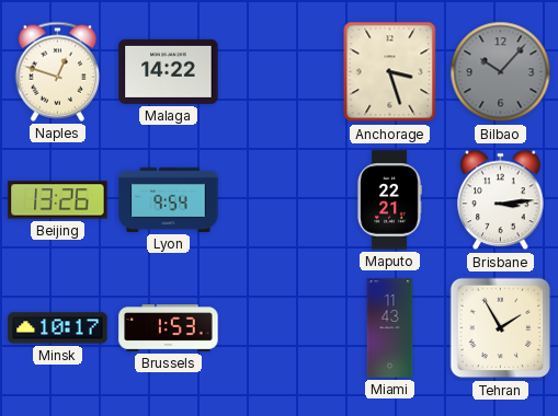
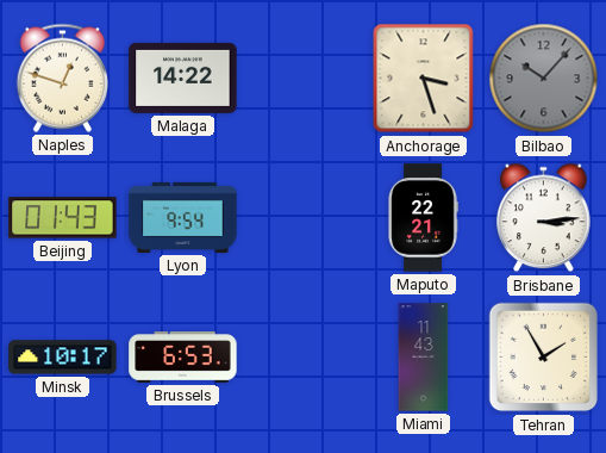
Beijing: 13:26 -> 01:43 (63, 218)
Brussels: 1:53 -> 6:53 (183, 358)
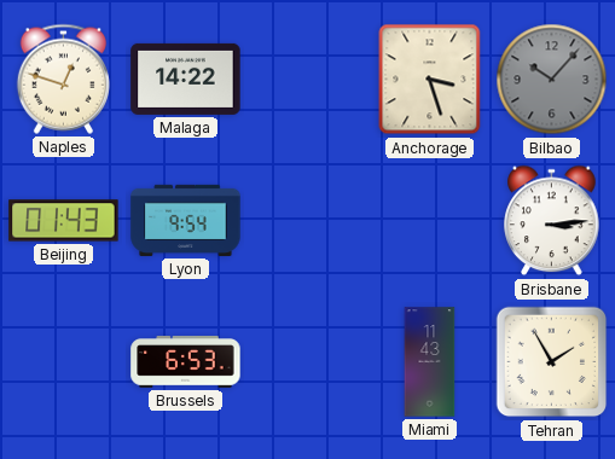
Maputo: 22:21 -> none (423, 218)
Minsk: 10:17 -> none (63, 358)
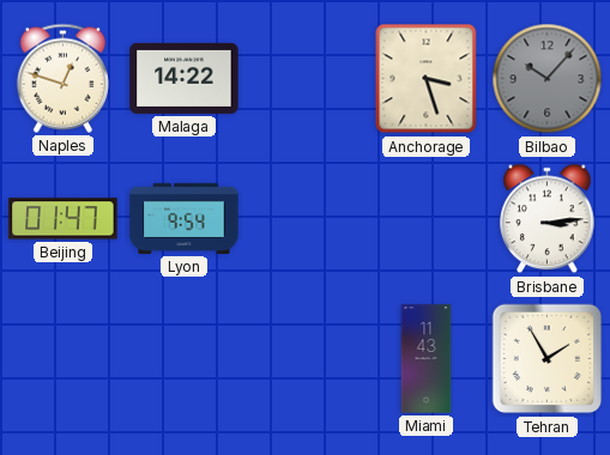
Beijing: 01:43 -> 01:47 (64, 219)
Brussels: 6:53 -> none (186, 362)
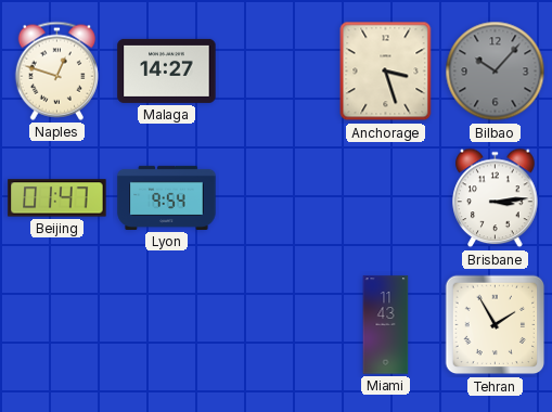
Malaga: 14:22 -> 14:27 (167, 70)
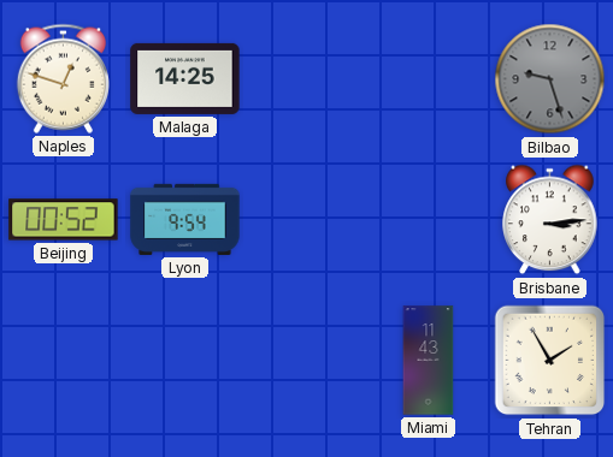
Malaga: 14:27 -> 14:25 (185, 78)
Anchorage: 3:27 -> none (386, 72)
Bilbao: 10:07 -> 9:27 (550, 79)
Beijing: 01:47 -> 00:52 (64, 220)
